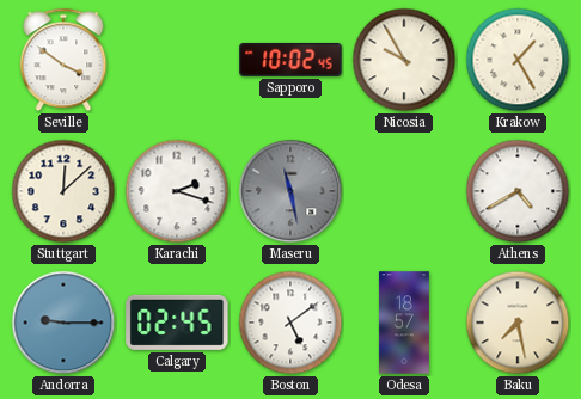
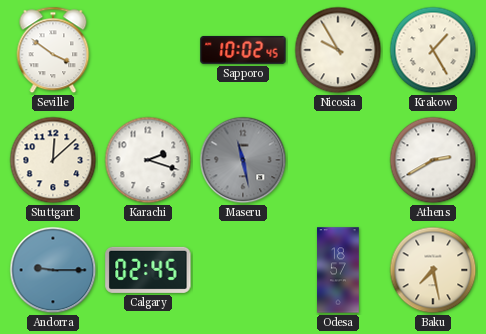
Athens: 4:40 -> 2:40 (433, 160)
Boston: 5:09 -> none (290, 323)
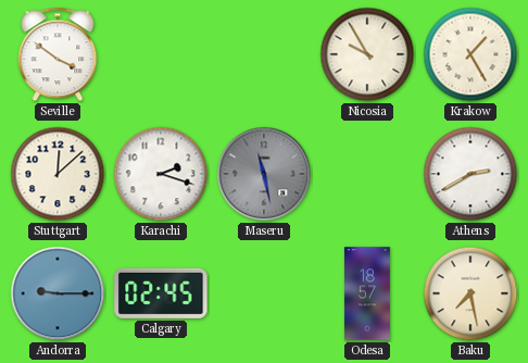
Sapporo: 10:02 -> none (243, 50)
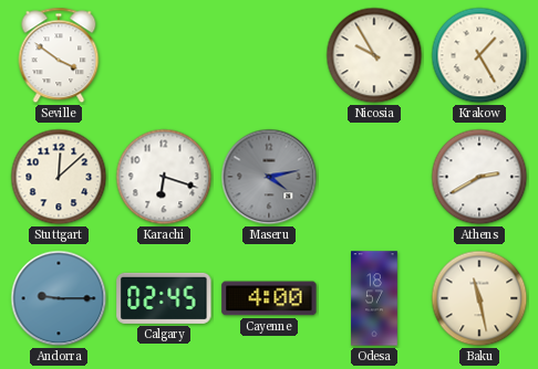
Karachi: 2:18 -> 6:18 (164, 177)
Maseru: 11:28 -> 4:13 (269, 177)
Cayenne: none -> 4:00 (269, 298)
Baku: 7:28 -> 11:28 (479, 298)
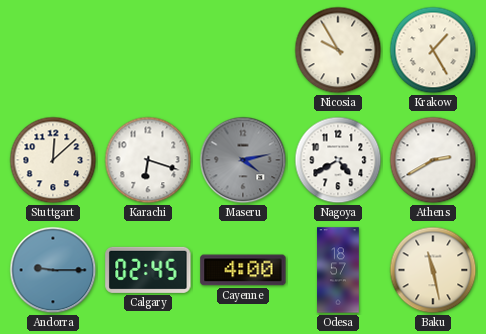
Seville: 3:51 -> none (59, 55)
Nagoya: none -> 4:40 (338, 160)
